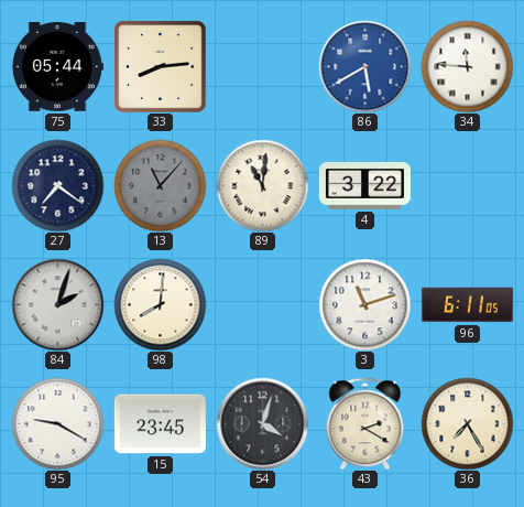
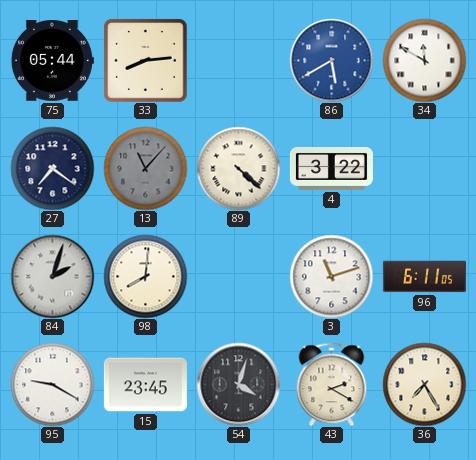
34: 11:46 -> 11:50 (424, 60)
89: 11:01 -> 4:22 (238, 168)
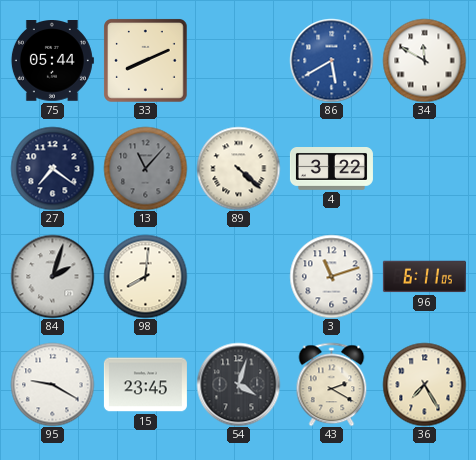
33: 8:14 -> 8:11 (145, 60)
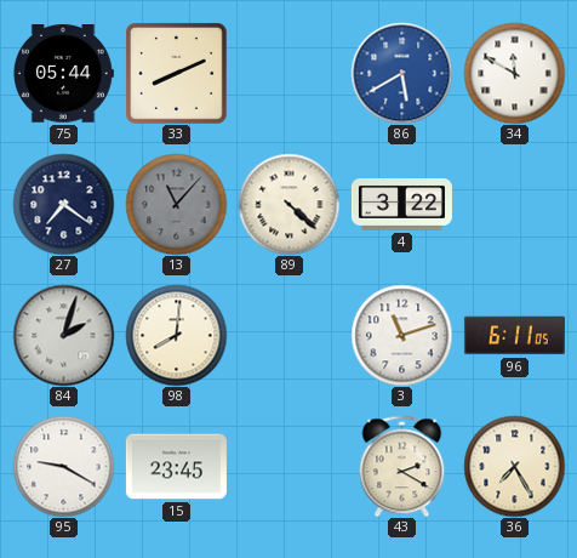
54: 4:03 -> none (238, 384)
